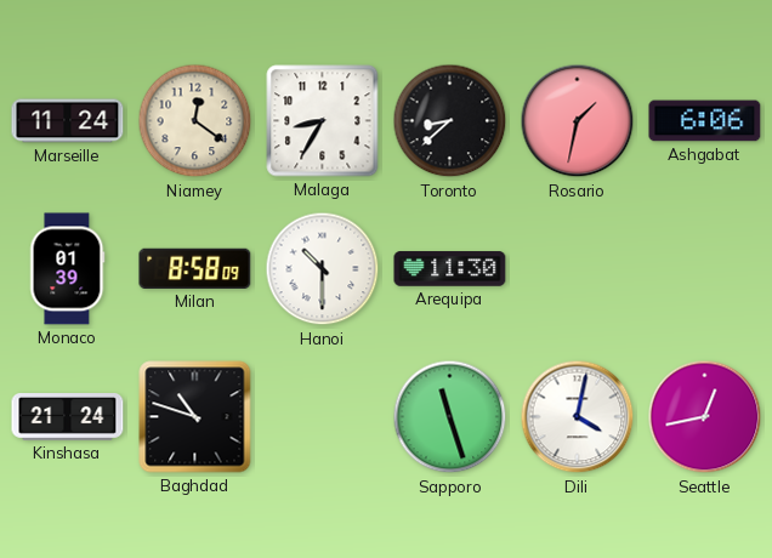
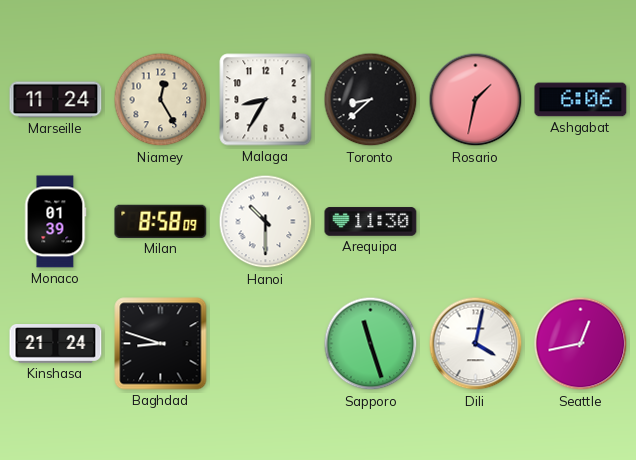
Niamey: 12:21 -> 12:25 (161, 100)
Baghdad: 10:48 -> 8:48 (161, 344)
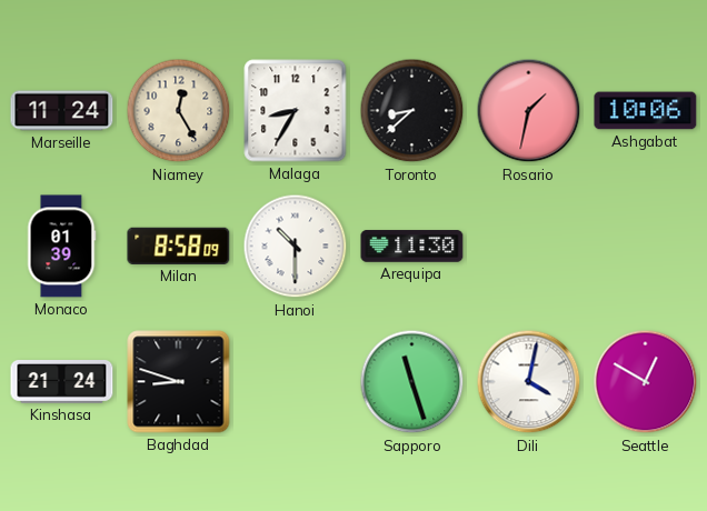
Ashgabat: 6:06 -> 10:06 (646, 111)
Seattle: 12:43 -> 12:50 (646, 382)
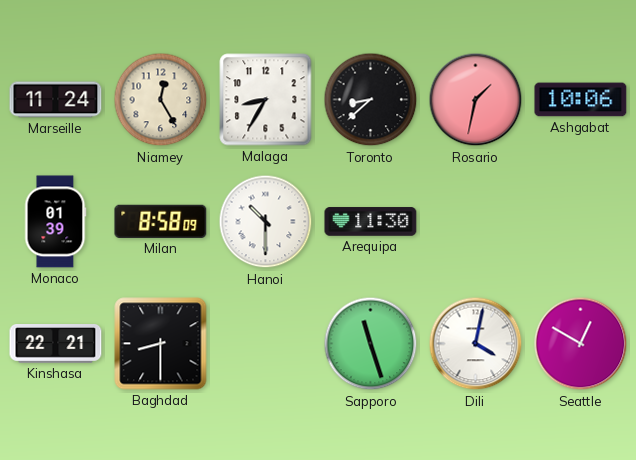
Kinshasa: 21:24 -> 22:21 (56, 344)
Baghdad: 8:48 -> 8:30 (161, 344)
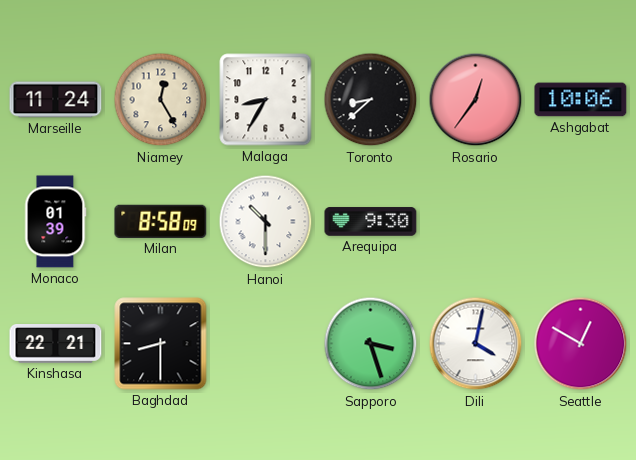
Rosario: 1:32 -> 12:36 (476, 100)
Arequipa: 11:30 -> 9:30 (371, 222)
Sapporo: 11:27 -> 3:27 (371, 344)
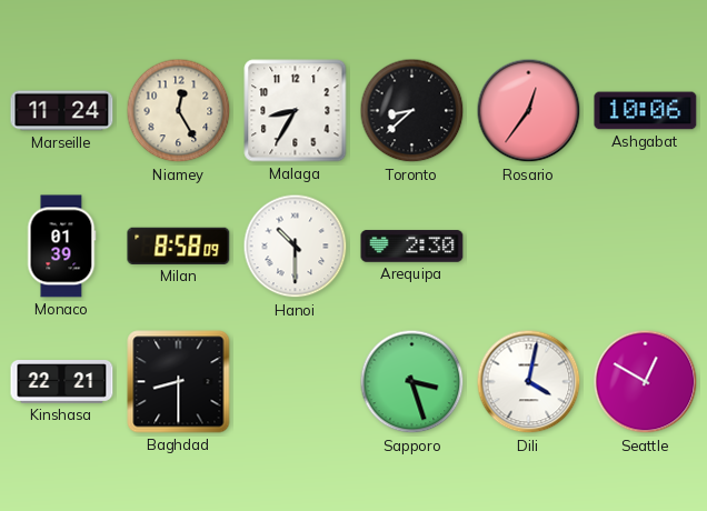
Arequipa: 9:30 -> 2:30 (412, 247)
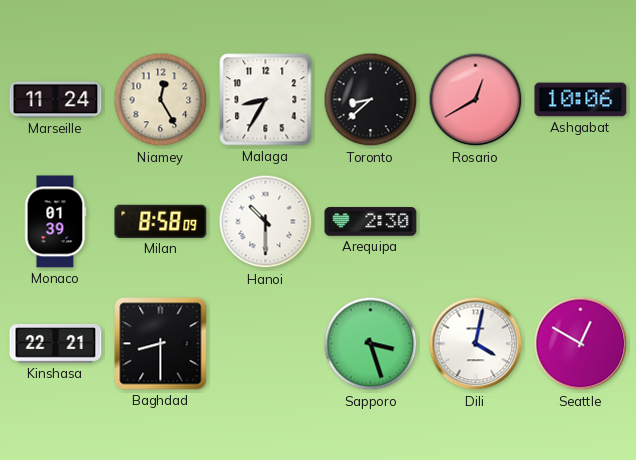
Rosario: 12:36 -> 12:40 (476, 100)
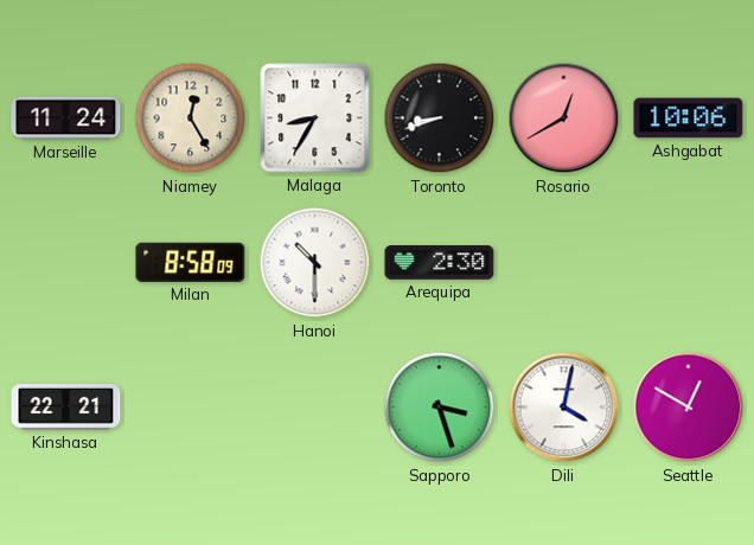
Toronto: 8:38 -> 8:42 (440, 118)
Monaco: 01:39 -> none (55, 222)
Baghdad: 8:30 -> none (161, 344)
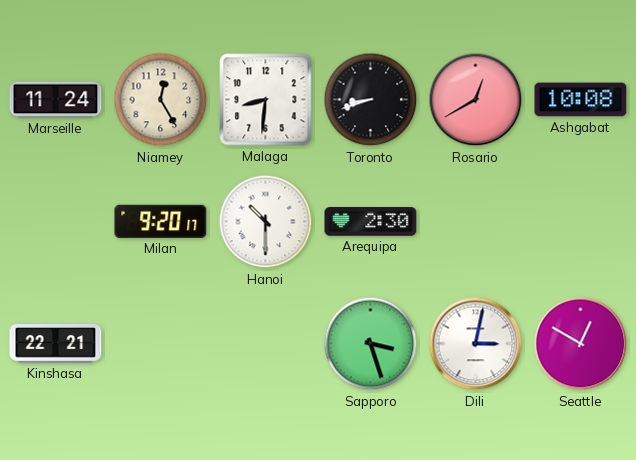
Malaga: 8:35 -> 8:31 (266, 100)
Ashgabat: 10:06 -> 10:08 (581, 100)
Milan: 8:58 -> 9:20 (161, 221)
Dili: 4:02 -> 3:02 (476, 344)
